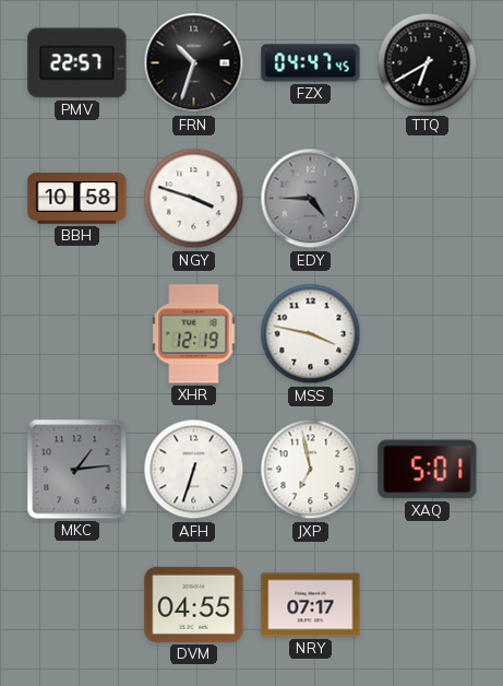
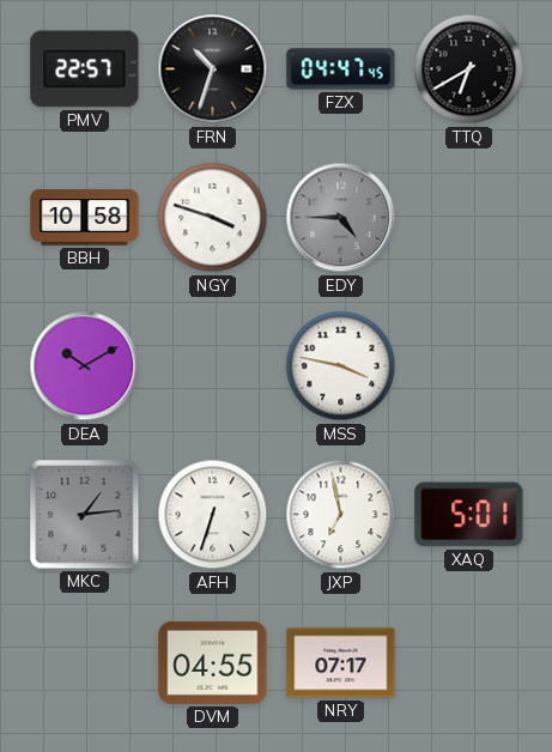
DEA: none -> 10:10 (85, 366)
XHR: 12:19 -> none (194, 334)
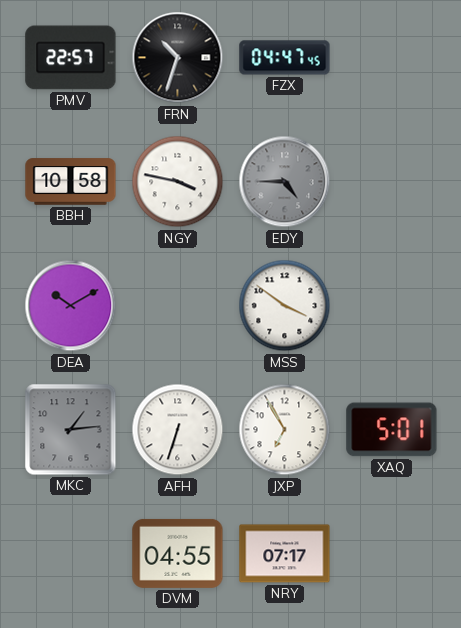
TTQ: 6:40 -> none (469, 69)
NGY: 3:48 -> 3:47 (178, 182)
MSS: 3:47 -> 3:51 (285, 306)
JXP: 6:58 -> 6:55 (285, 430)
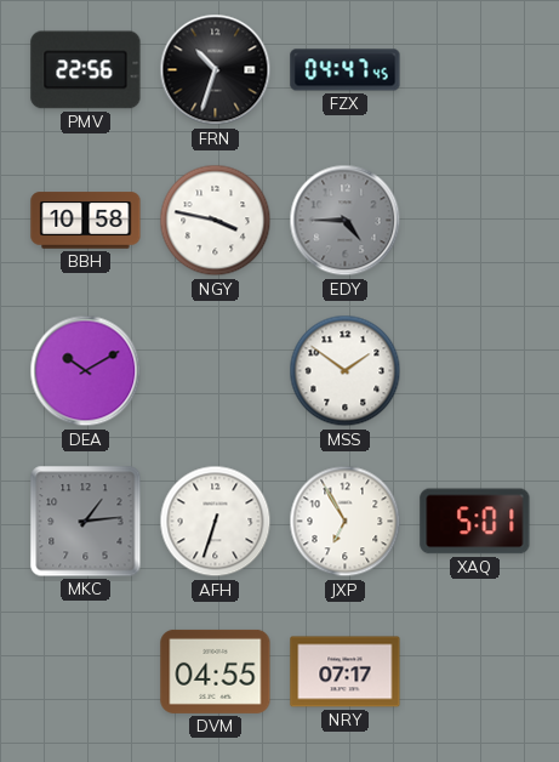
PMV: 22:57 -> 22:56 (86, 70)
MSS: 3:51 -> 1:51 (346, 371)
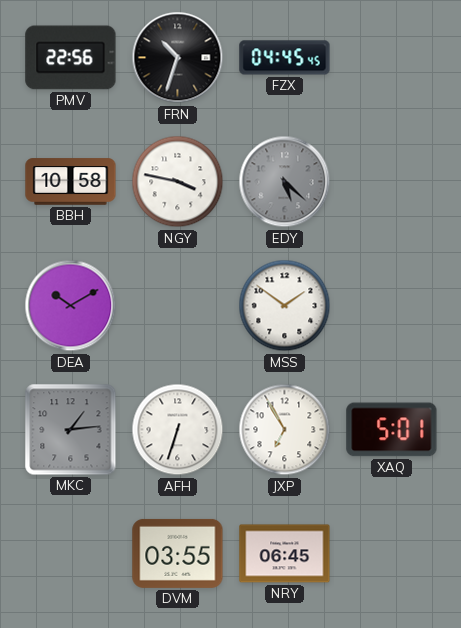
FZX: 04:47 -> 04:45 (285, 58)
EDY: 4:45 -> 5:22 (285, 182)
DVM: 04:55 -> 03:55 (178, 553)
NRY: 07:17 -> 06:45 (285, 554)
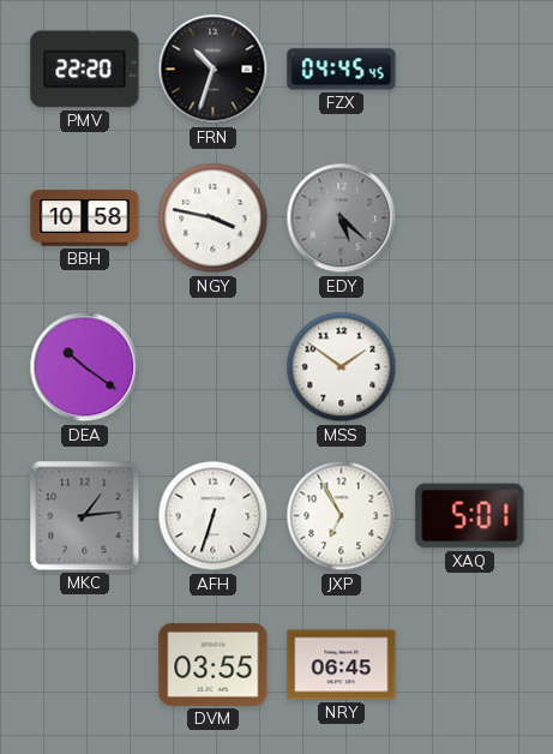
PMV: 22:56 -> 22:20 (85, 70)
DEA: 10:10 -> 10:21 (85, 367)
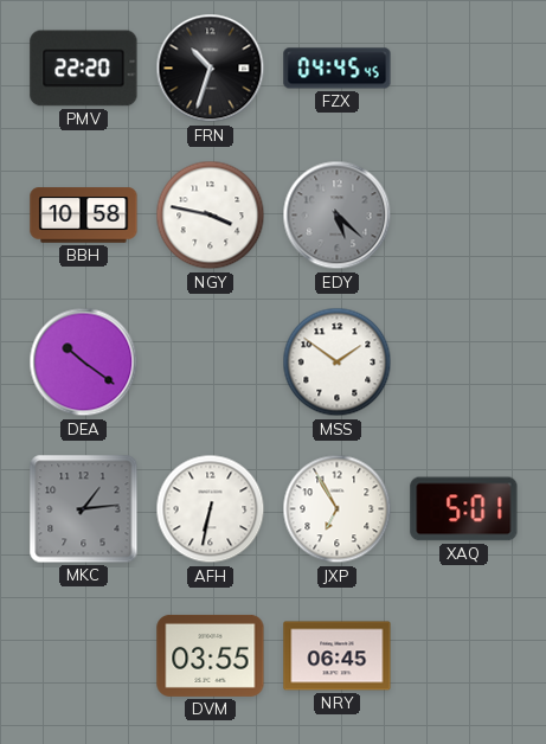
AFH: 6:33 -> 6:32 (211, 509)
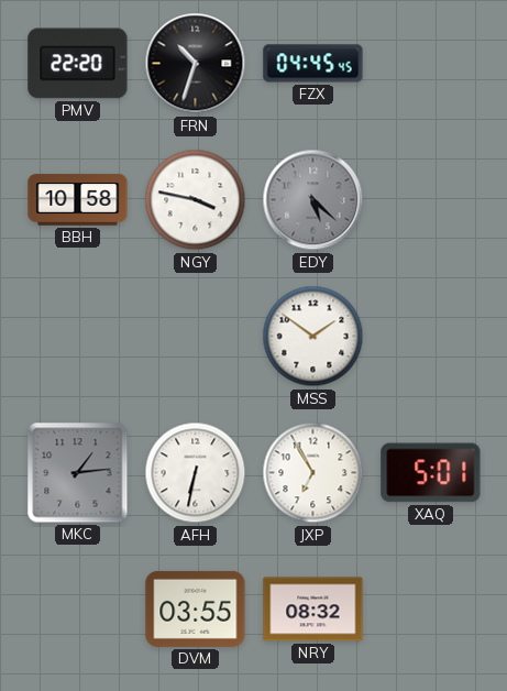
DEA: 10:21 -> none (84, 363)
NRY: 06:45 -> 08:32 (313, 610)
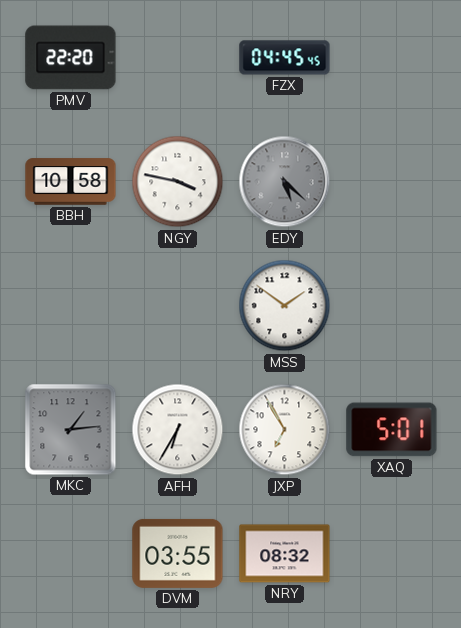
FRN: 10:33 -> none (196, 64)
AFH: 6:32 -> 6:35 (178, 430)
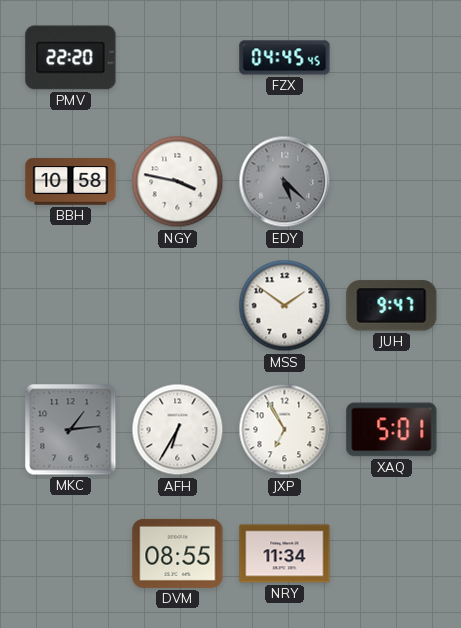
JUH: none -> 9:47 (392, 306)
DVM: 03:55 -> 08:55 (178, 553)
NRY: 08:32 -> 11:34 (285, 554)
